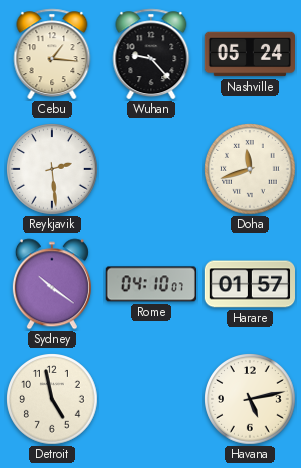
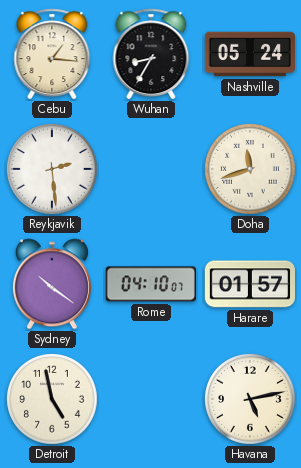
Wuhan: 9:23 -> 8:35 (151, 54)
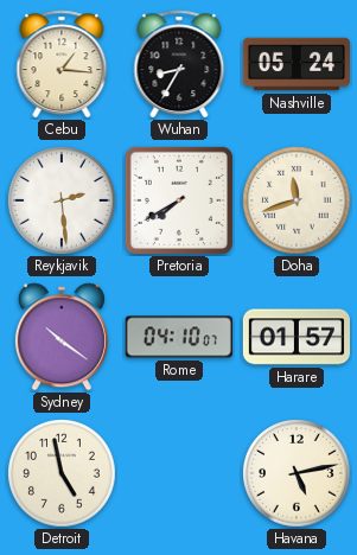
Pretoria: none -> 7:40 (179, 200)
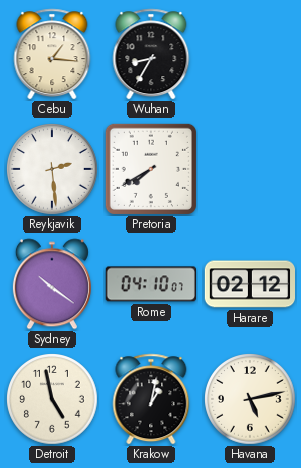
Nashville: 05:24 -> none (295, 64)
Doha: 11:42 -> none (298, 202)
Harare: 01:57 -> 02:12 (249, 284)
Krakow: none -> 1:02 (151, 399)
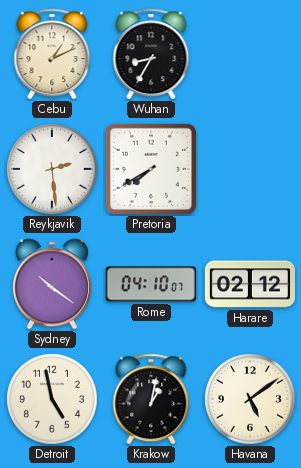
Cebu: 1:16 -> 1:11 (52, 54)
Havana: 5:13 -> 5:09 (251, 400)
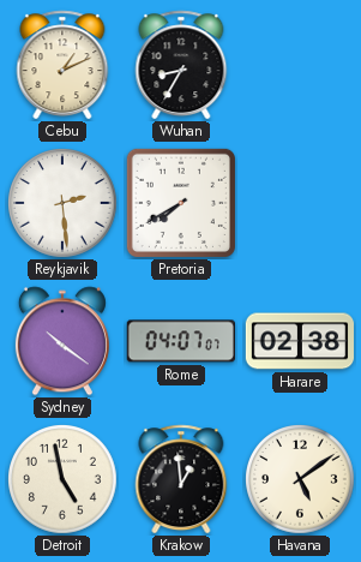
Rome: 04:10 -> 04:07 (181, 341)
Harare: 02:12 -> 02:38 (299, 341)
Krakow: 1:02 -> 12:59 (181, 479)
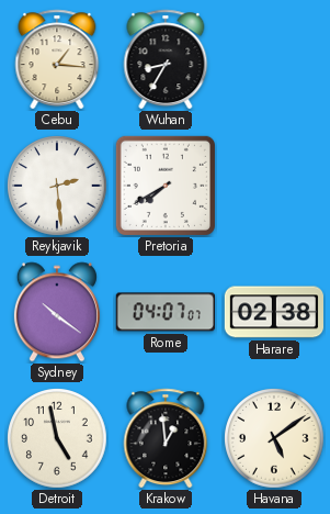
Cebu: 1:11 -> 1:16 (57, 59)
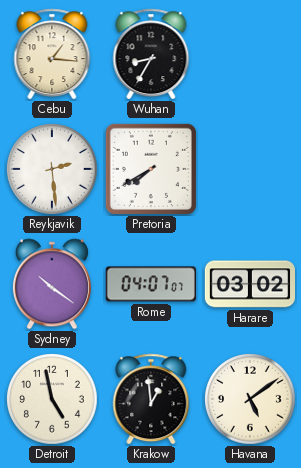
Harare: 02:38 -> 03:02 (249, 284)
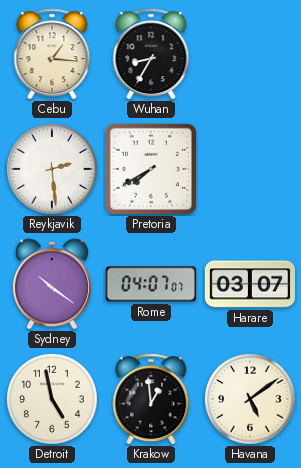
Harare: 03:02 -> 03:07 (249, 284)
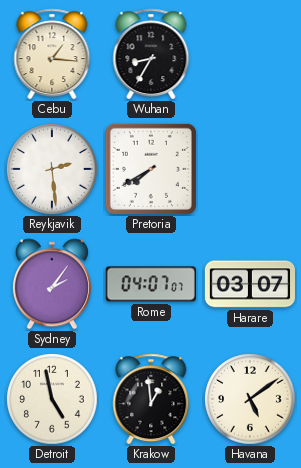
Sydney: 10:21 -> 2:06 (52, 284)
